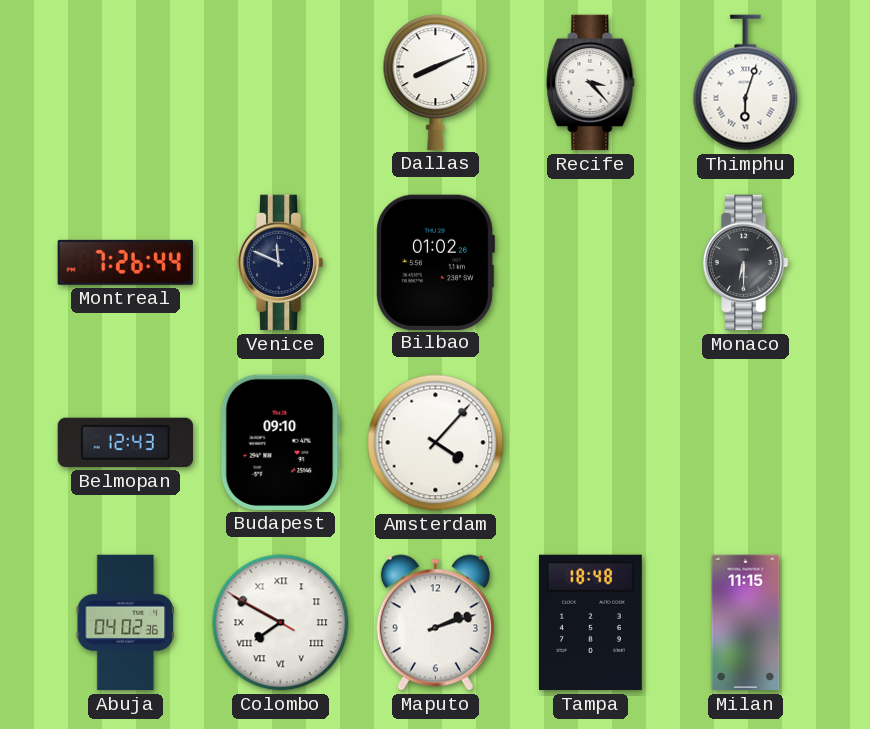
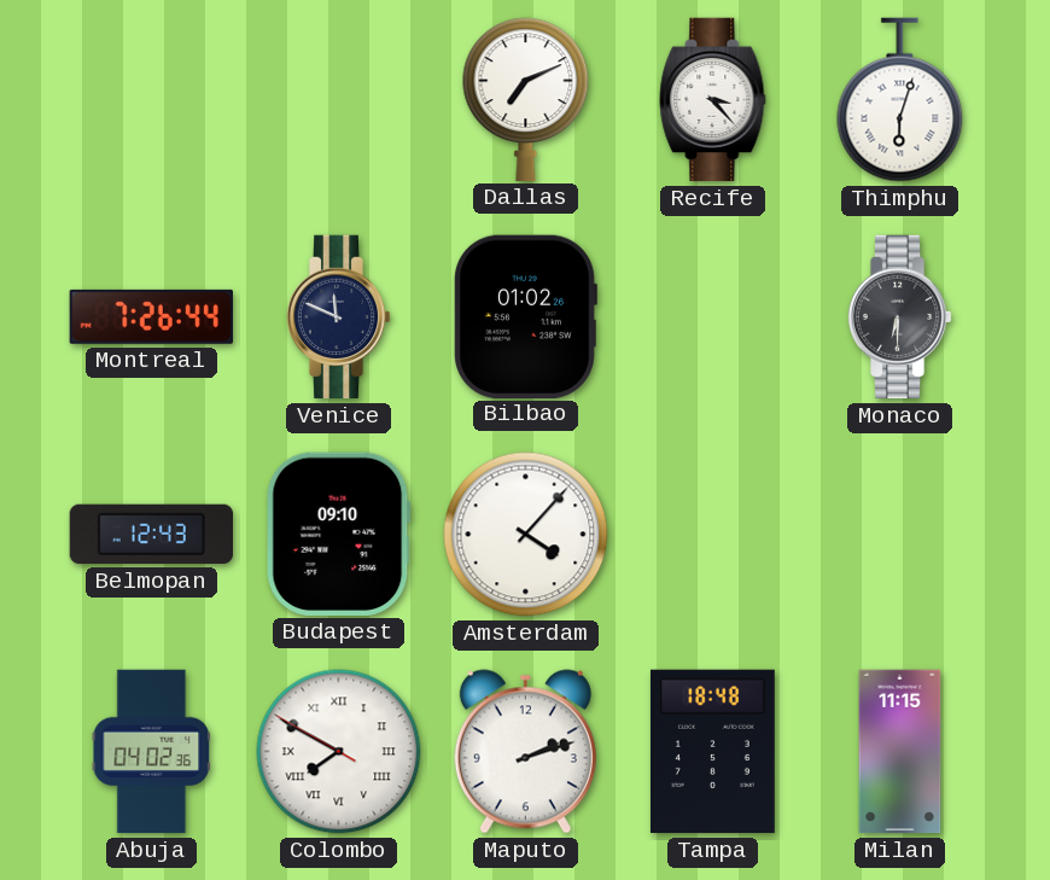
Dallas: 8:11 -> 7:11 (526, 99)
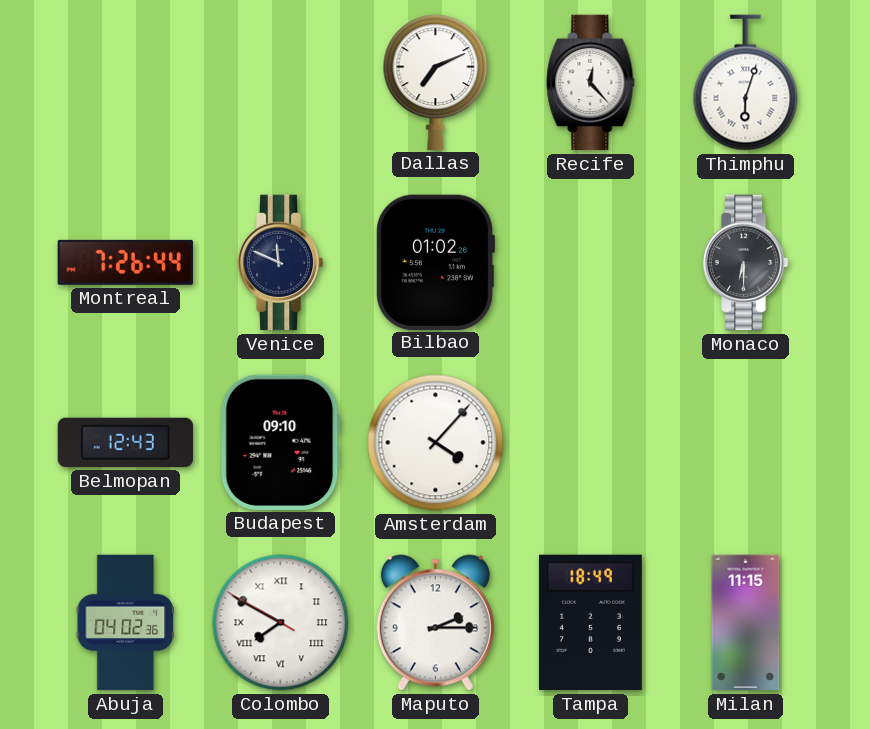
Recife: 3:23 -> 12:23 (591, 83)
Maputo: 2:12 -> 2:15 (435, 623)
Tampa: 18:48 -> 18:49 (590, 623)
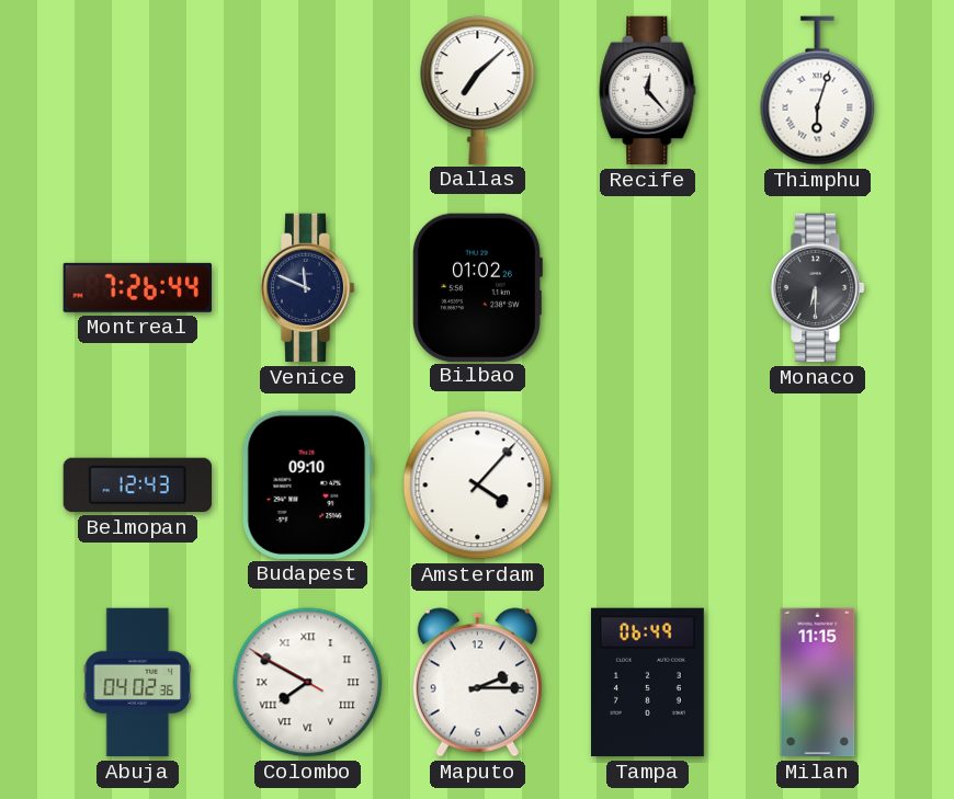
Dallas: 7:11 -> 7:08 (478, 90)
Tampa: 18:49 -> 06:49 (647, 683)
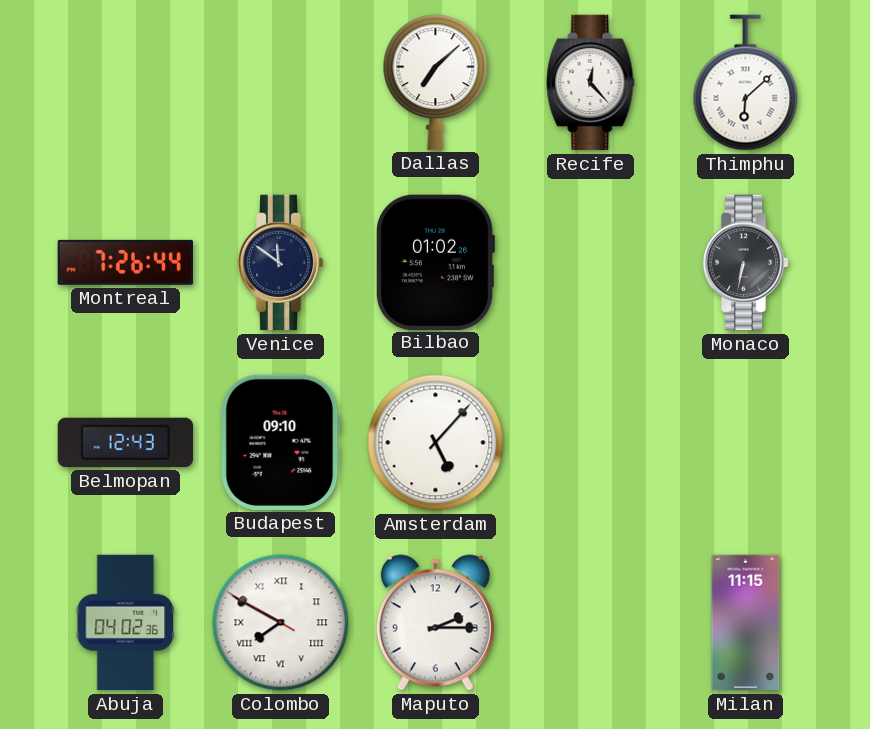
Thimphu: 6:03 -> 6:08 (746, 83)
Venice: 11:49 -> 11:51 (280, 263)
Monaco: 6:30 -> 6:32 (745, 263)
Amsterdam: 4:07 -> 5:07 (436, 443)
Tampa: 06:49 -> none (647, 683)
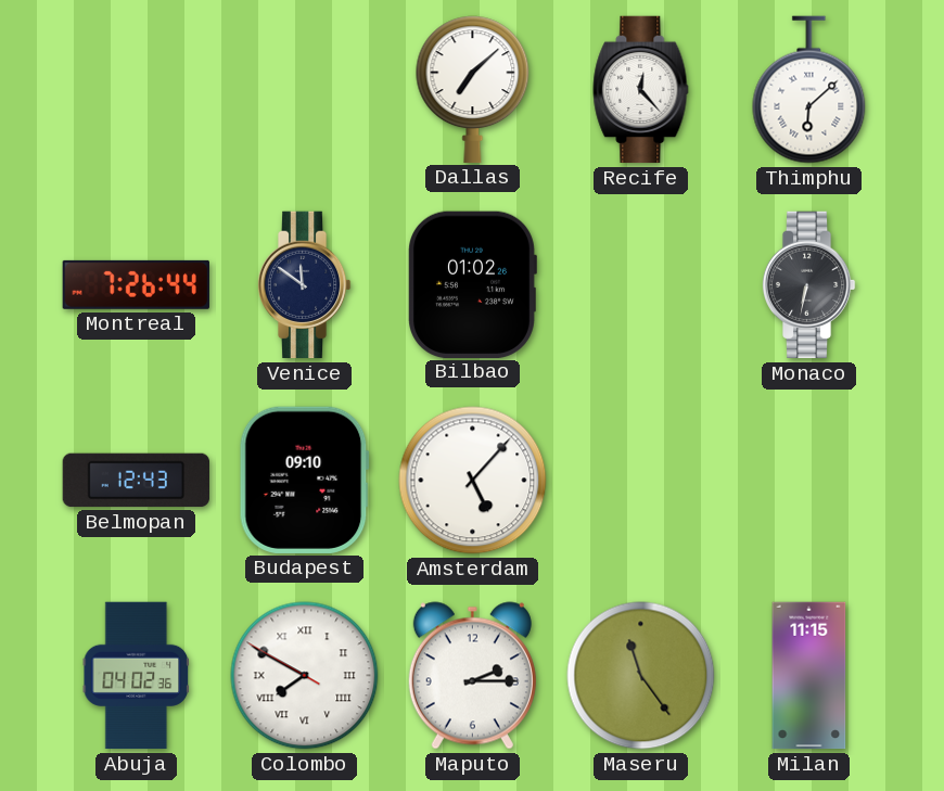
Maseru: none -> 11:24 (641, 676)
